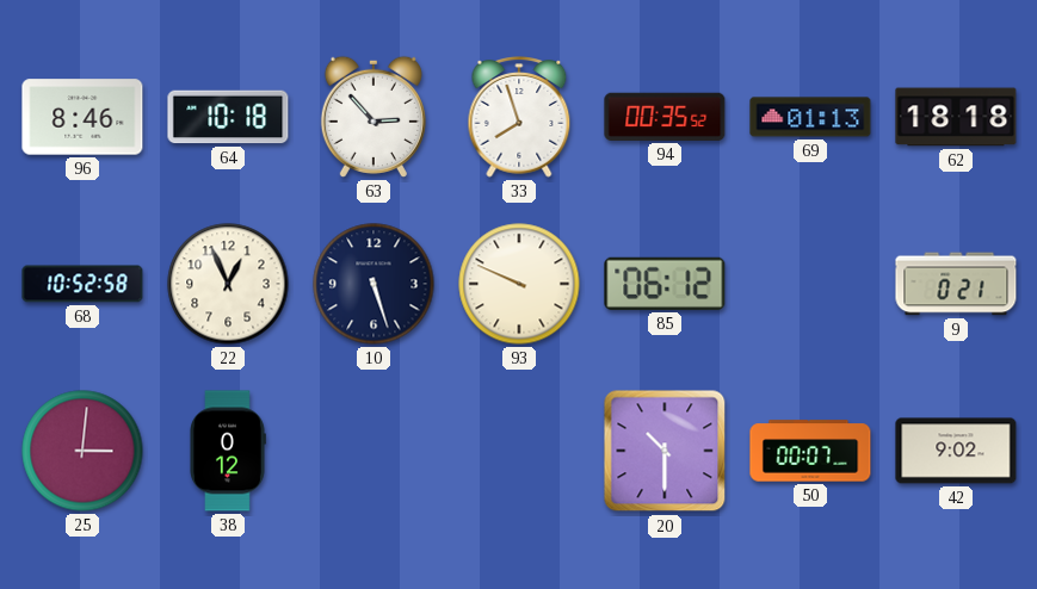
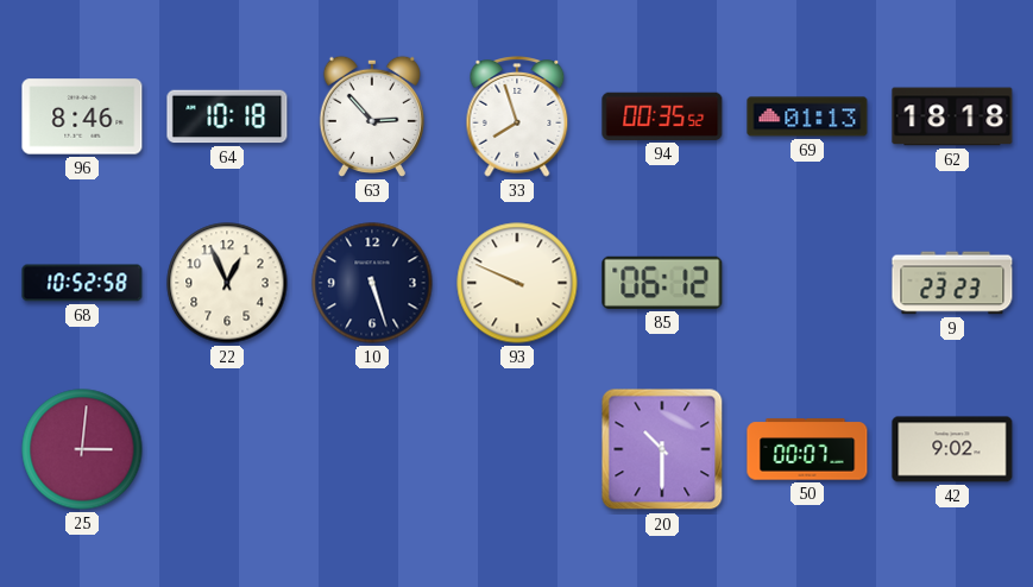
9: 0:21 -> 23:23 (952, 283)
38: 0:12 -> none (228, 451)
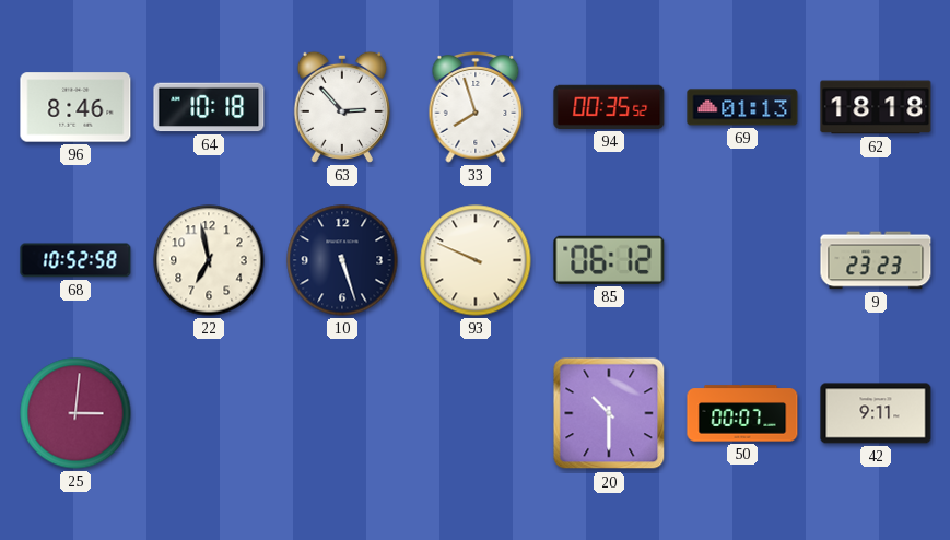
22: 12:56 -> 6:58 (209, 260)
42: 9:02 -> 9:11 (876, 413)
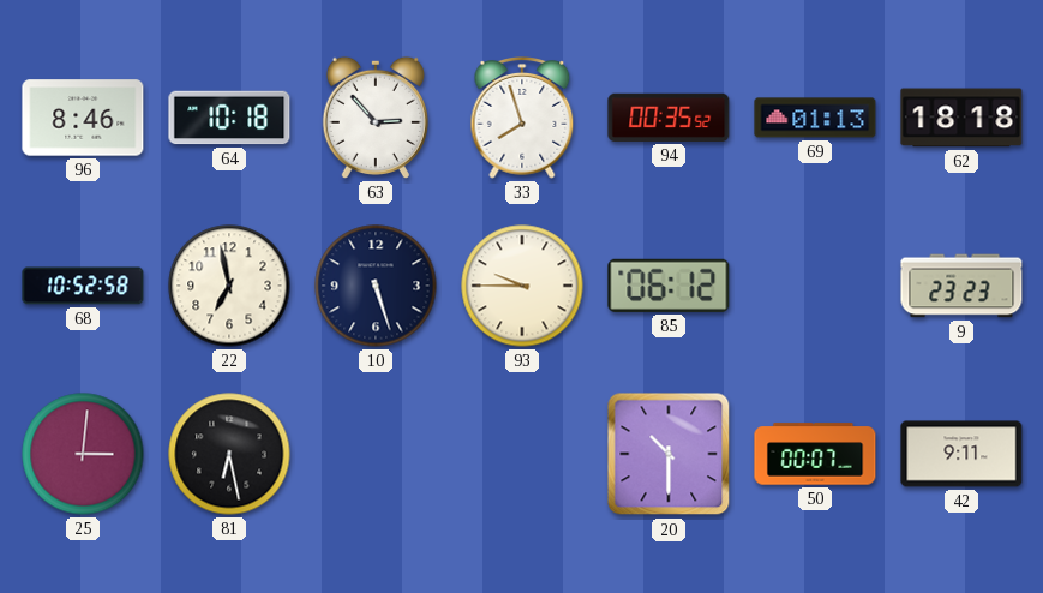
93: 9:49 -> 9:45 (522, 286)
81: none -> 6:28 (229, 454)
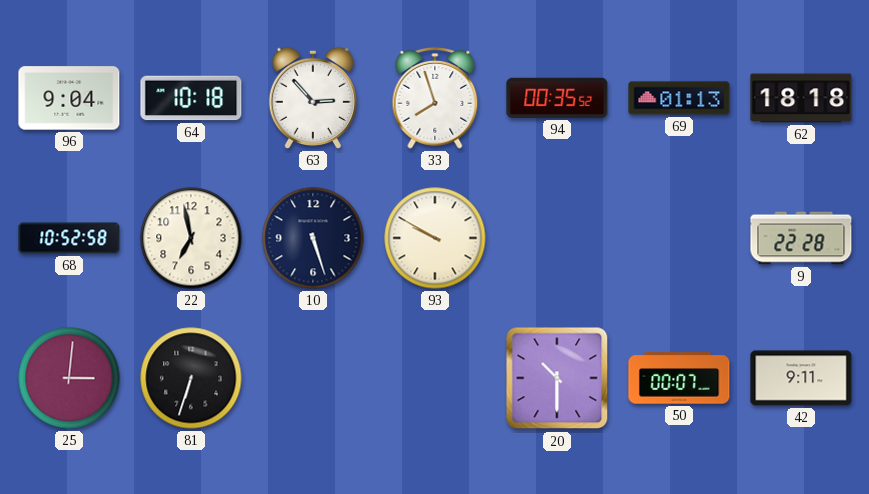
96: 8:46 -> 9:04 (69, 98)
93: 9:45 -> 9:50 (435, 238)
85: 06:12 -> none (669, 286)
9: 23:23 -> 22:28 (801, 238)
81: 6:28 -> 6:33 (191, 378)
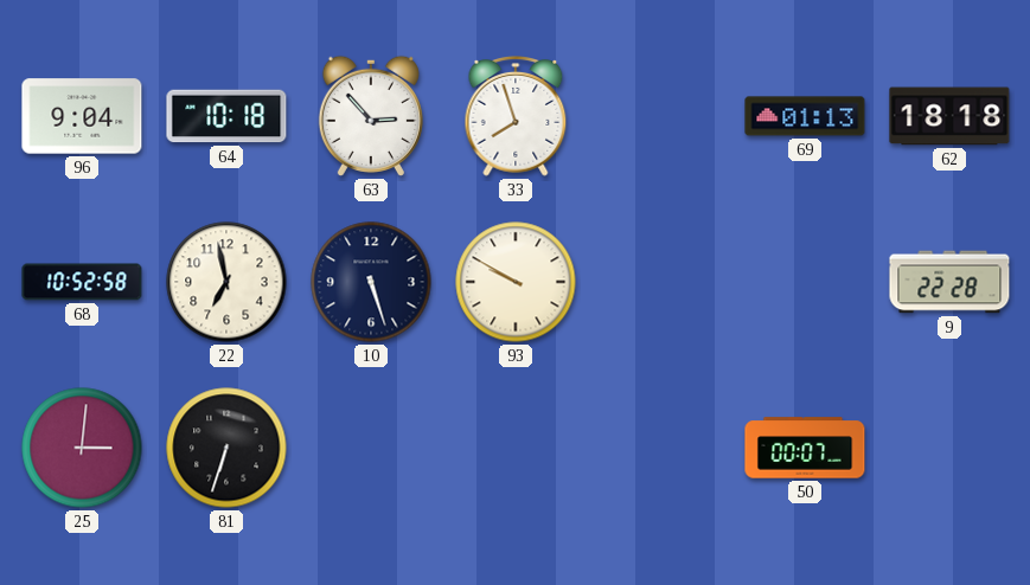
94: 00:35 -> none (557, 98)
20: 10:30 -> none (557, 378)
42: 9:11 -> none (801, 378)
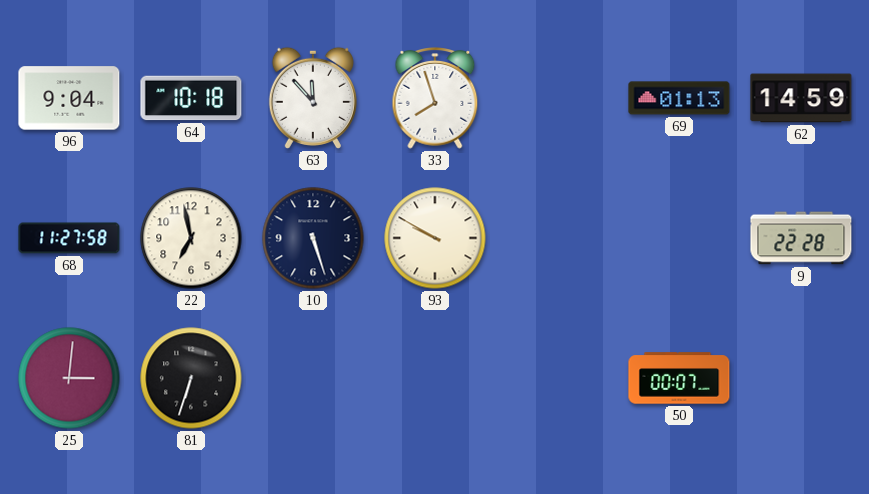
63: 2:53 -> 11:53 (313, 98)
62: 18:18 -> 14:59 (801, 98)
68: 10:52 -> 11:27 (69, 238)
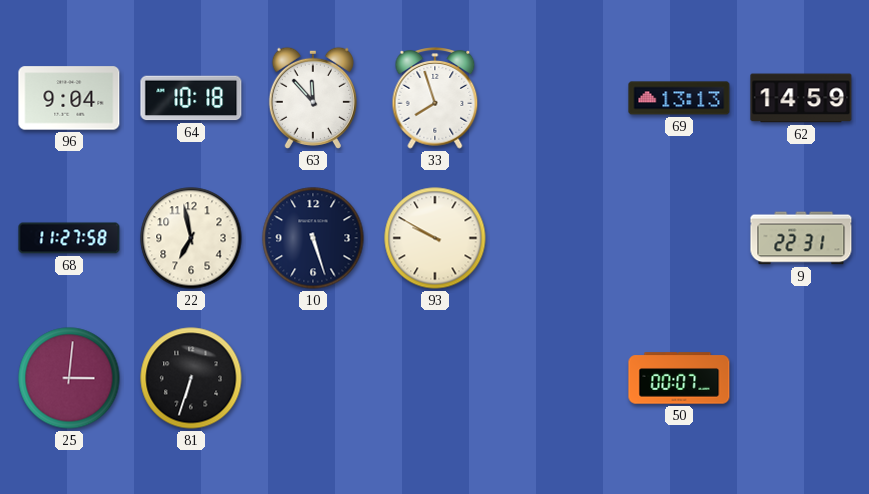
69: 01:13 -> 13:13 (679, 98)
9: 22:28 -> 22:31 (801, 238)
